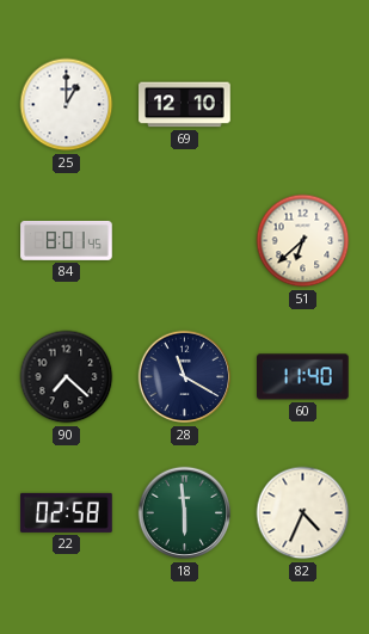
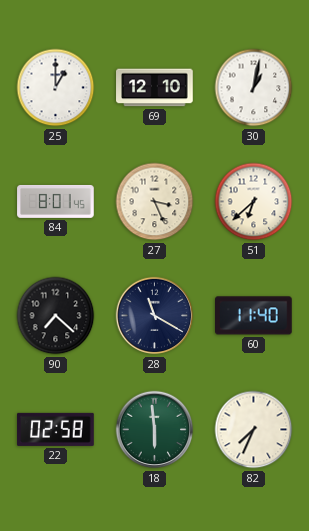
30: none -> 1:02 (254, 88)
27: none -> 3:26 (155, 202)
82: 4:34 -> 7:34 (254, 430)
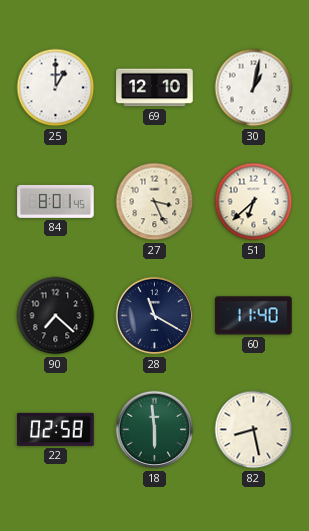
82: 7:34 -> 8:28 (254, 430)
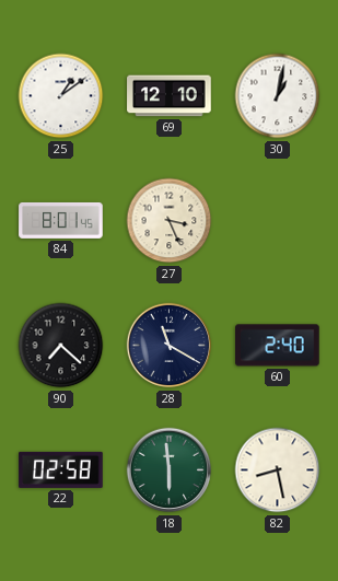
25: 1:00 -> 1:09 (61, 96)
51: 6:38 -> none (254, 202)
60: 11:40 -> 2:40 (278, 346)
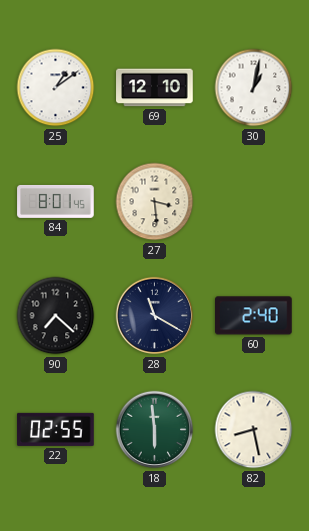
27: 3:26 -> 3:29 (155, 202)
22: 02:58 -> 02:55 (56, 429)
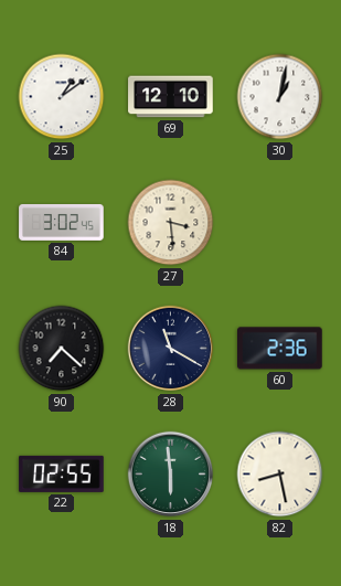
84: 8:01 -> 3:02 (62, 222)
60: 2:40 -> 2:36 (280, 349)
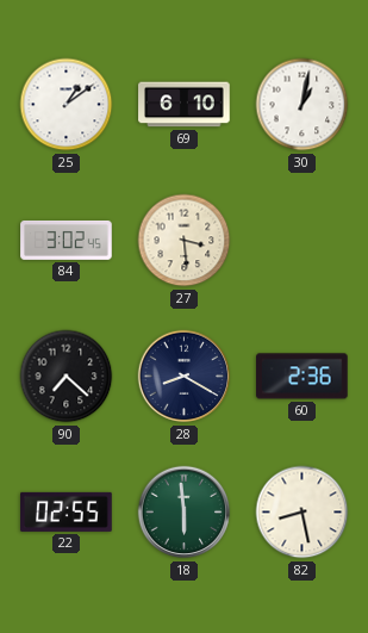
69: 12:10 -> 6:10 (185, 105)
28: 11:20 -> 8:20 (185, 377)
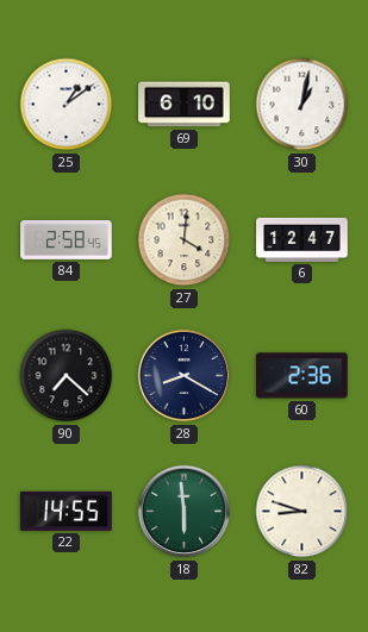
84: 3:02 -> 2:58 (67, 239)
27: 3:29 -> 4:01 (185, 240)
6: none -> 12:47 (302, 239)
22: 02:55 -> 14:55 (67, 511)
82: 8:28 -> 8:48 (302, 512)
